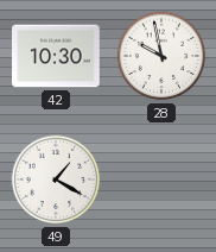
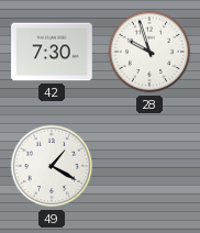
42: 10:30 -> 7:30 (52, 52)
28: 9:58 -> 9:57 (149, 52)
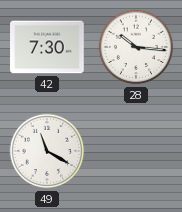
28: 9:57 -> 10:16 (136, 47)
49: 1:20 -> 11:20 (47, 151)
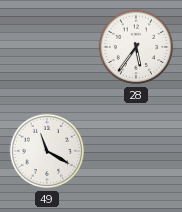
42: 7:30 -> none (47, 47)
28: 10:16 -> 5:36 (136, 47)
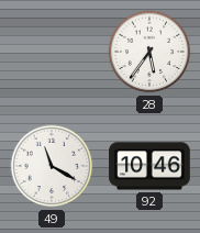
92: none -> 10:46 (149, 166)
